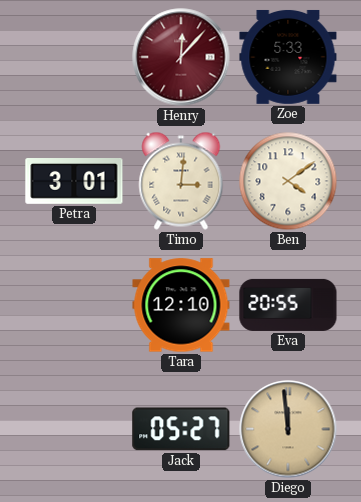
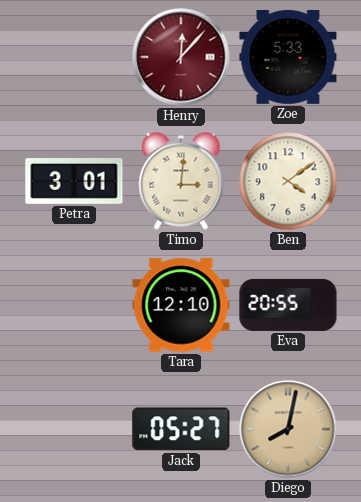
Diego: 11:59 -> 8:02 (288, 429)
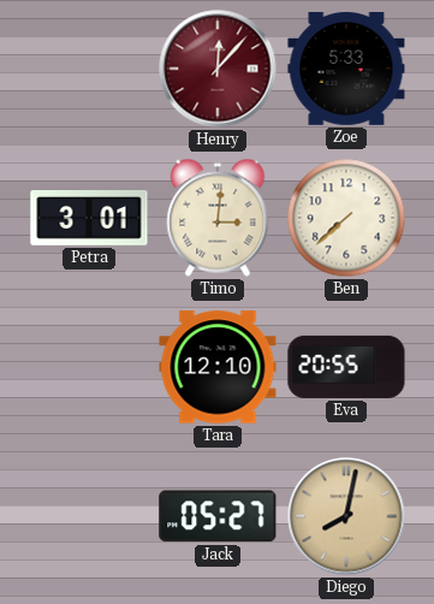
Ben: 4:09 -> 7:38 (346, 218)
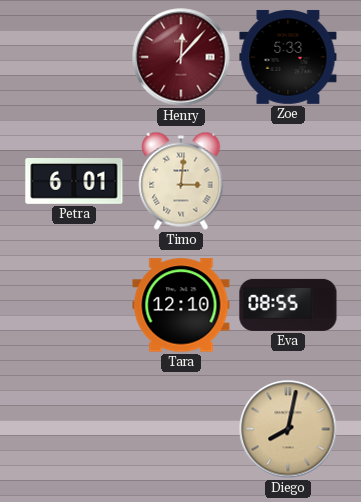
Petra: 3:01 -> 6:01 (74, 182)
Ben: 7:38 -> none (346, 218)
Eva: 20:55 -> 08:55 (288, 305)
Jack: 05:27 -> none (218, 516)
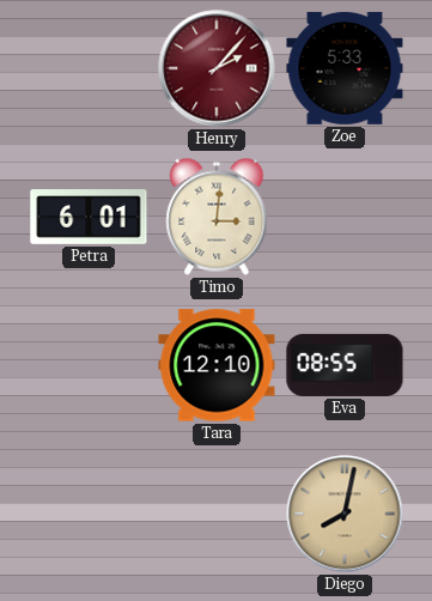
Henry: 12:07 -> 2:07 (217, 68)
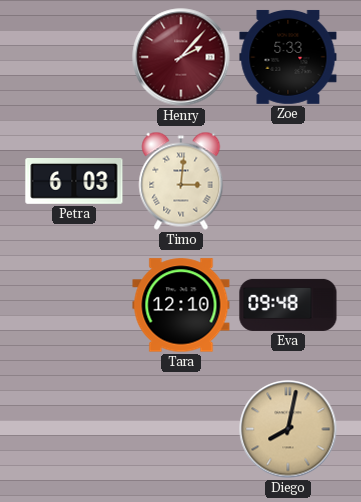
Petra: 6:01 -> 6:03 (74, 182)
Eva: 08:55 -> 09:48 (288, 305)
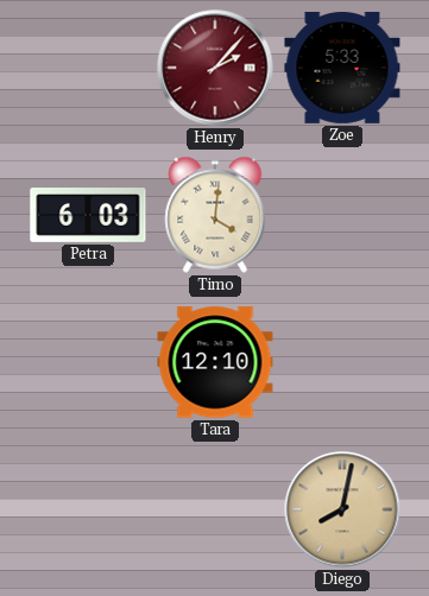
Timo: 3:01 -> 4:01 (215, 215)
Eva: 09:48 -> none (288, 305)
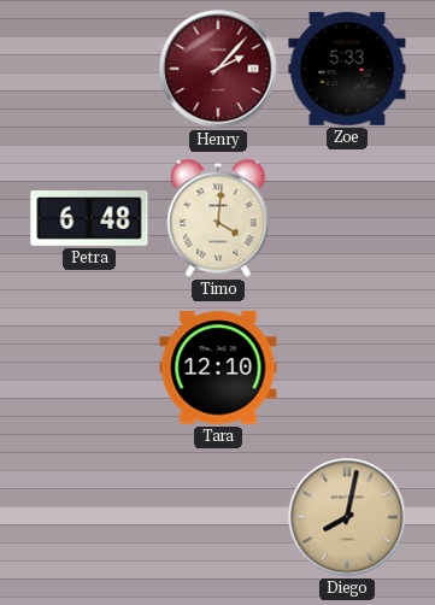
Petra: 6:03 -> 6:48 (89, 219)
